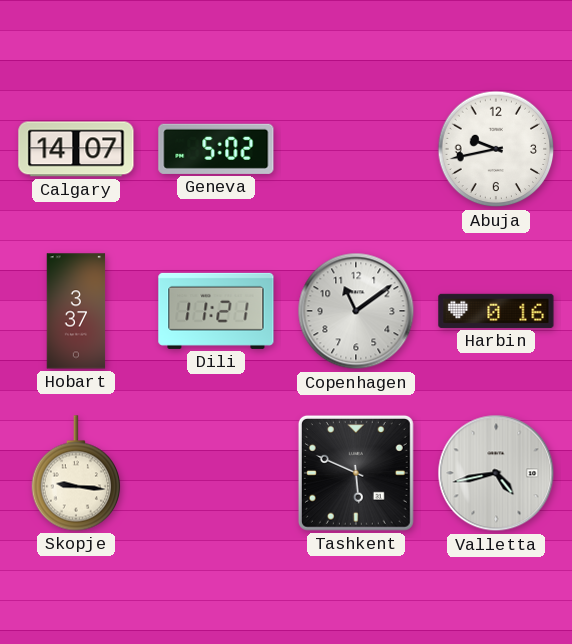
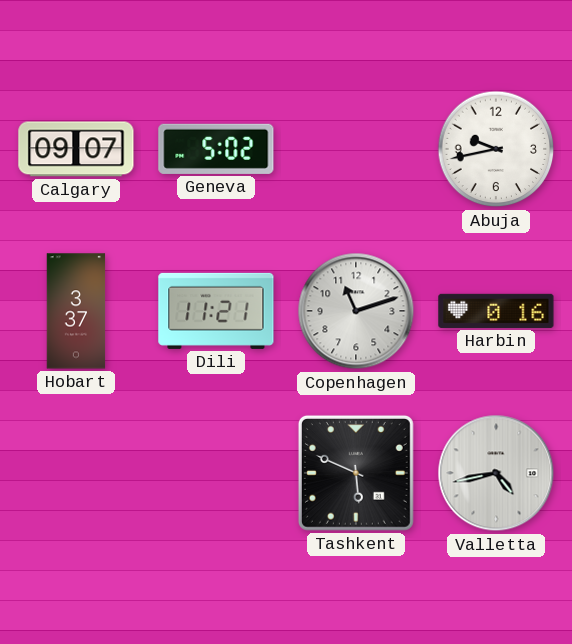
Calgary: 14:07 -> 09:07 (76, 149)
Copenhagen: 11:09 -> 11:12 (356, 311)
Skopje: 9:16 -> none (76, 473)
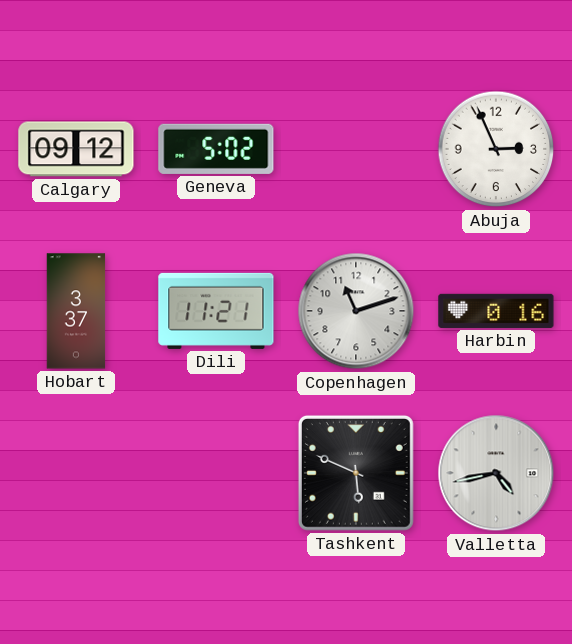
Calgary: 09:07 -> 09:12 (76, 149)
Abuja: 9:43 -> 2:56 (496, 149)
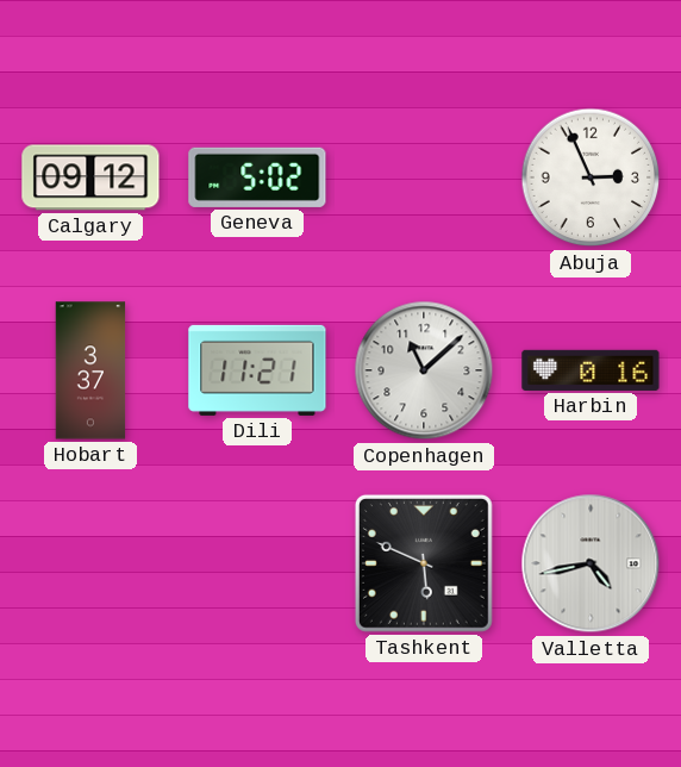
Copenhagen: 11:12 -> 11:08 (424, 370)
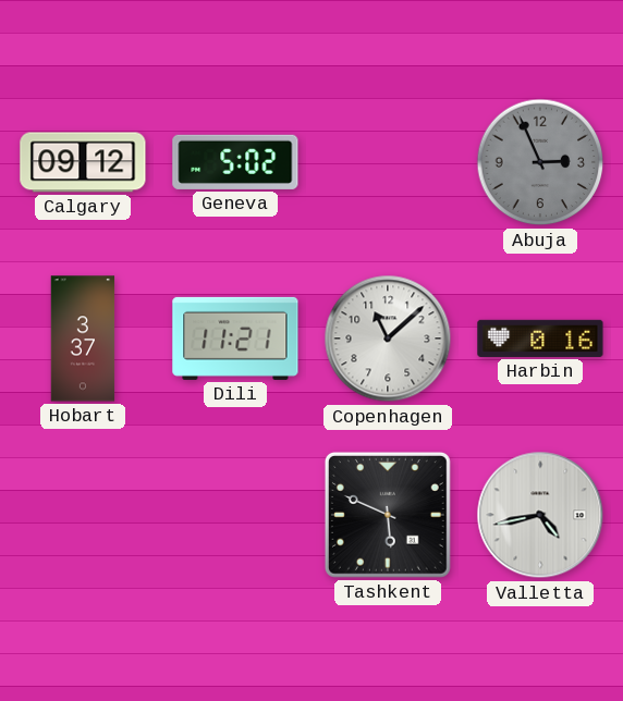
Abuja dial: white -> grey (540, 162)
